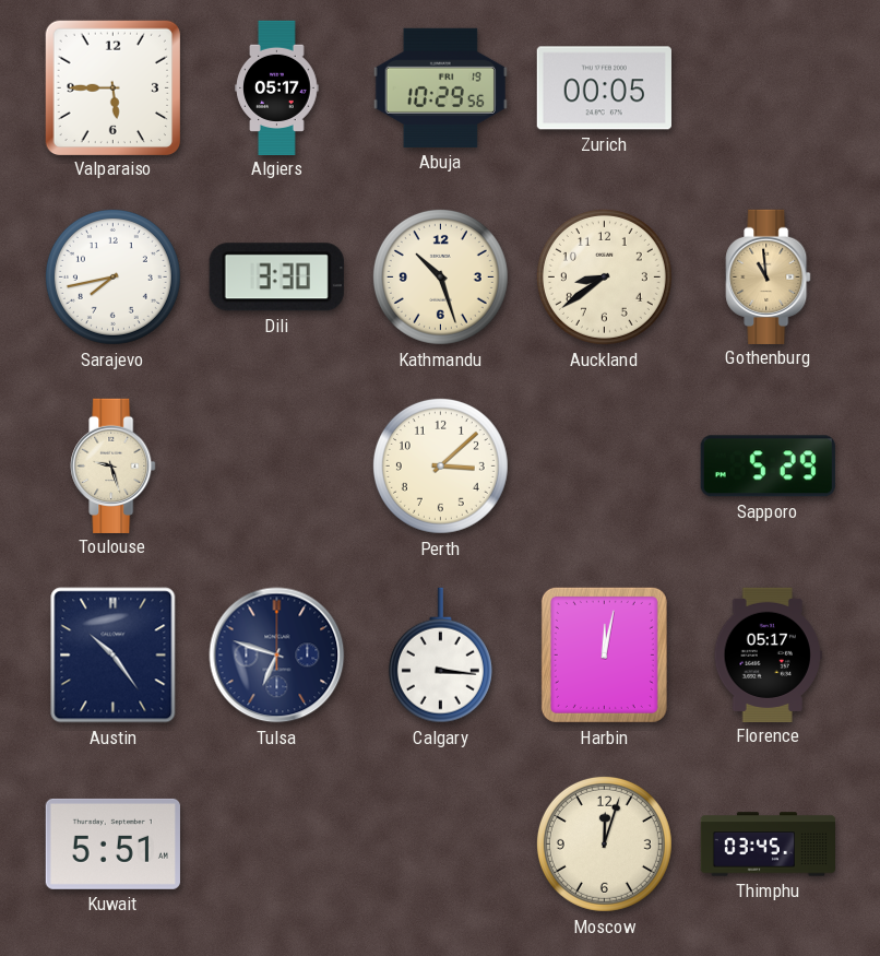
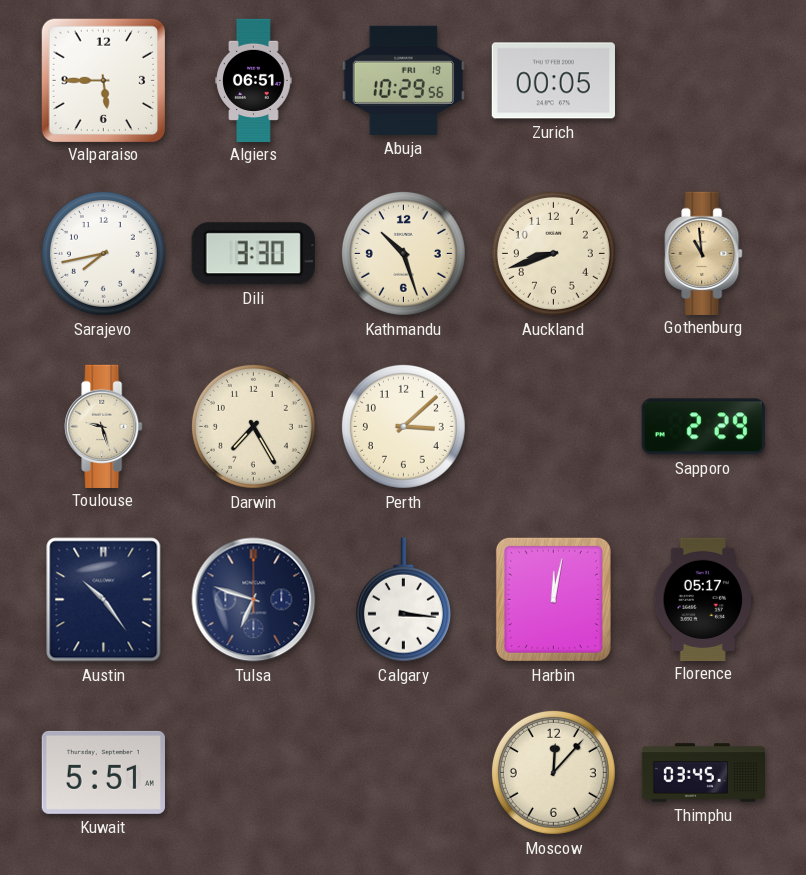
Algiers: 05:17 -> 06:51 (254, 80)
Auckland: 8:39 -> 8:42 (553, 253)
Darwin: none -> 7:25 (253, 426)
Sapporo: 5:29 -> 2:29 (703, 427)
Moscow: 12:03 -> 12:07 (553, 772)
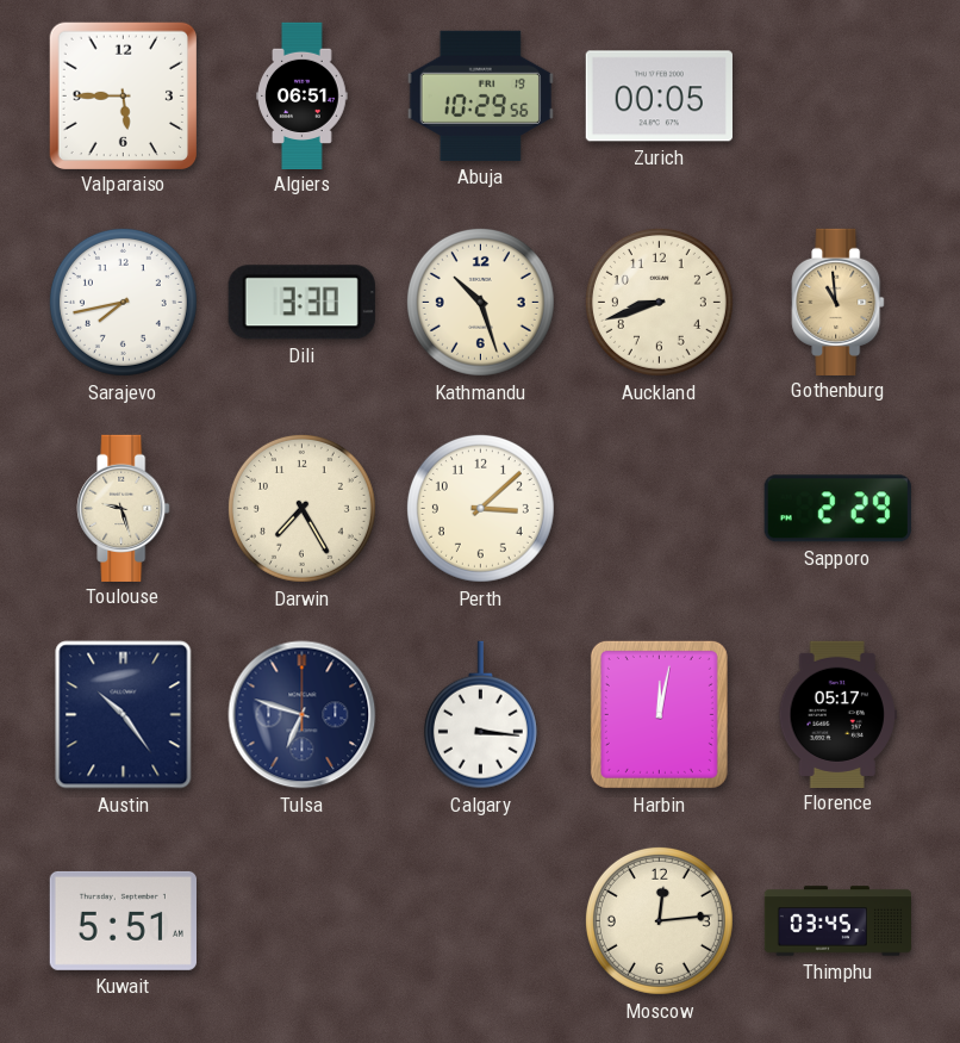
Moscow: 12:07 -> 12:14 (659, 920)
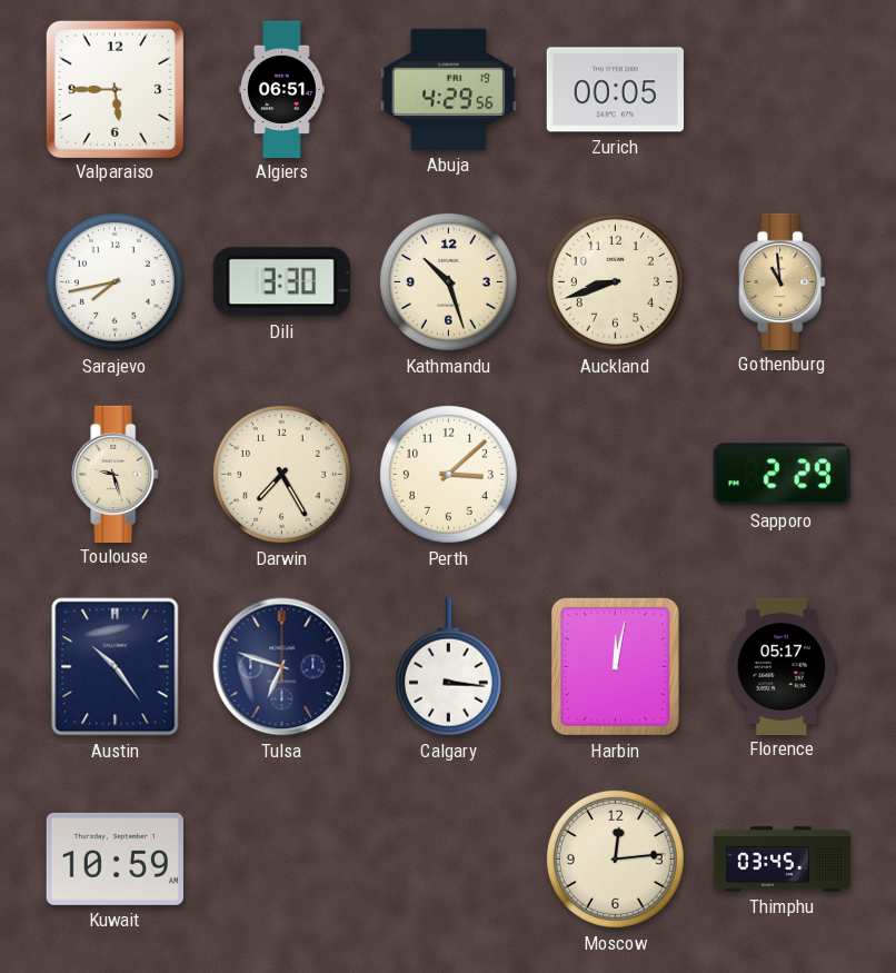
Abuja: 10:29 -> 4:29 (448, 89)
Kuwait: 5:51 -> 10:59 (115, 858)
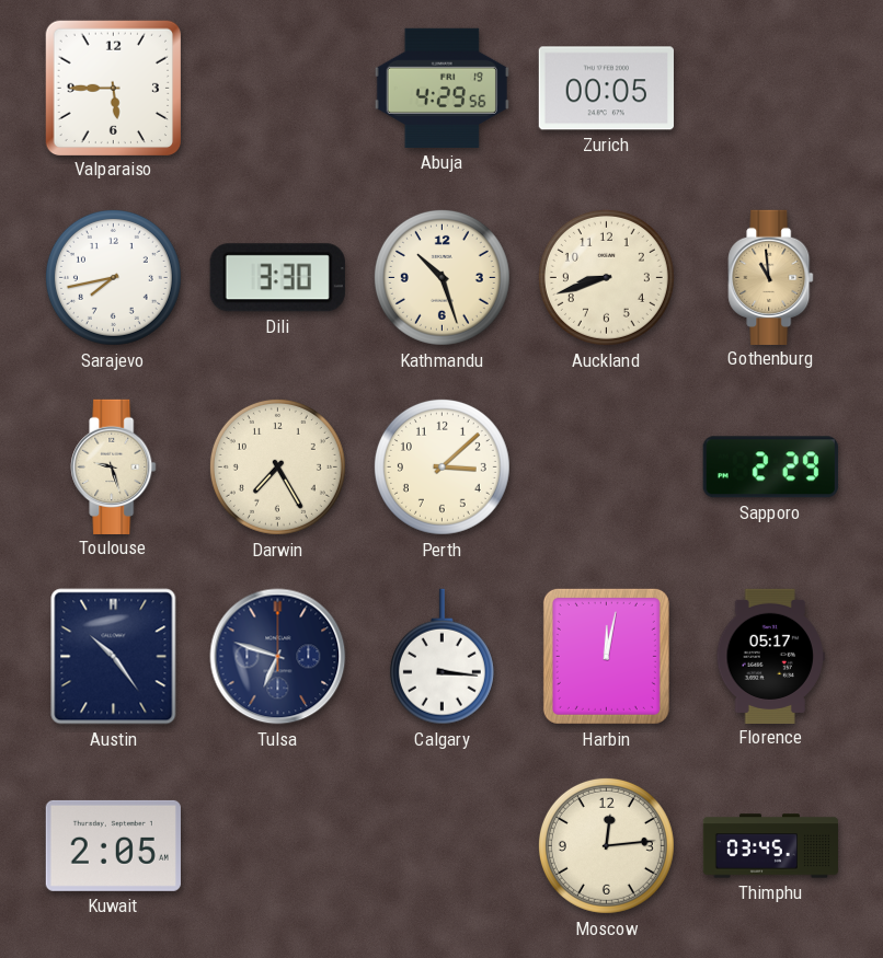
Algiers: 06:51 -> none (282, 89)
Kuwait: 10:59 -> 2:05 (113, 845)
